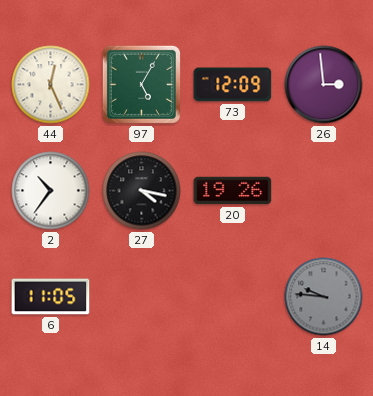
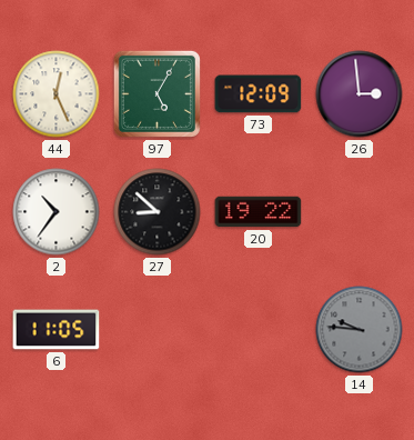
27: 4:17 -> 8:52 (158, 212)
20: 19:26 -> 19:22 (259, 212)
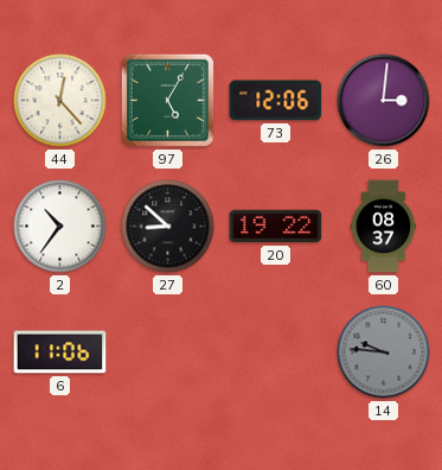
44: 12:26 -> 12:23 (60, 101)
73: 12:09 -> 12:06 (276, 101)
26: 2:59 -> 3:01 (384, 101)
60: none -> 08:37 (384, 227)
6: 11:05 -> 11:06 (60, 352)
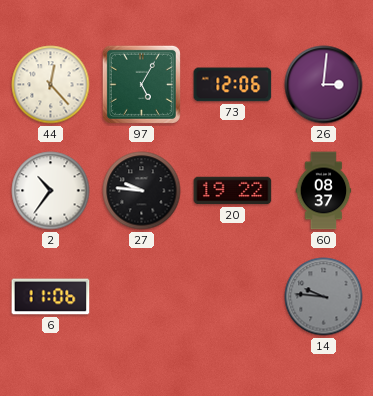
27: 8:52 -> 9:46 (142, 191)
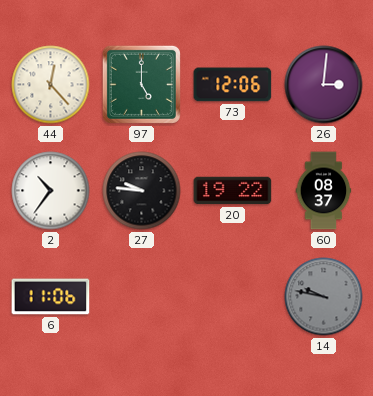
97: 5:05 -> 5:00 (141, 84)
14: 9:46 -> 9:47 (324, 297)
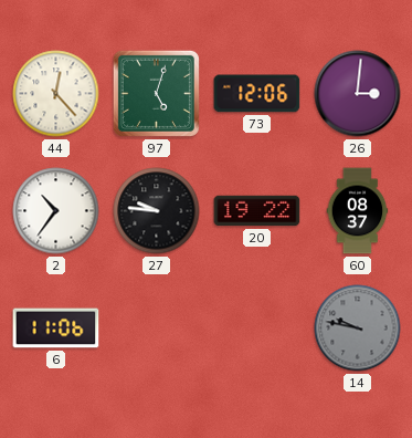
97: 5:00 -> 5:03 (156, 93)
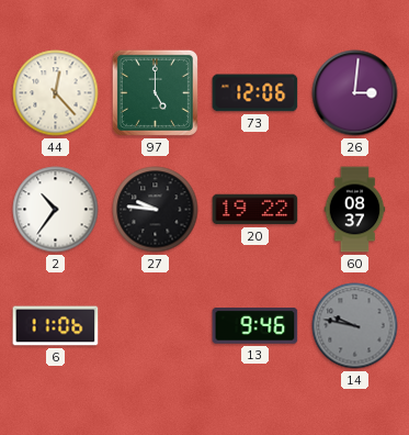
97: 5:03 -> 5:00 (155, 92)
13: none -> 9:46 (255, 326)
